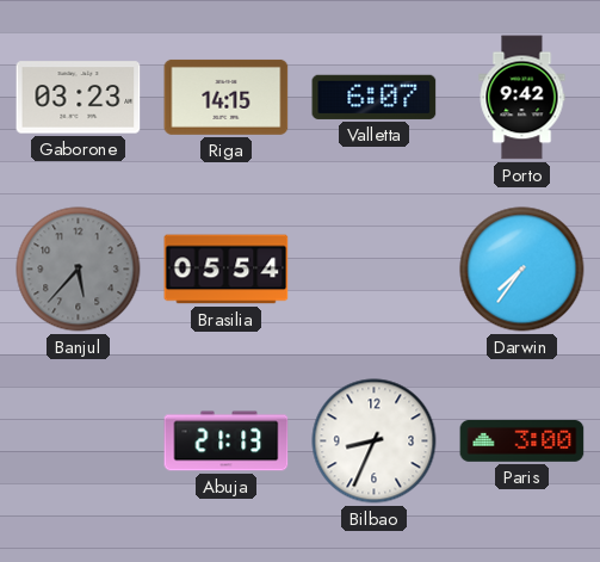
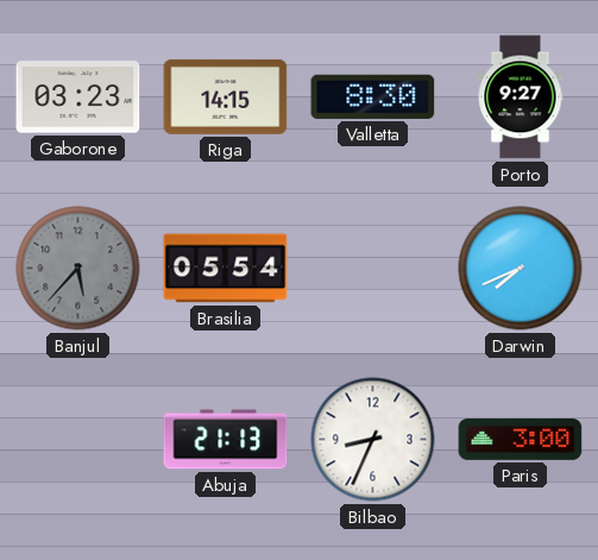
Valletta: 6:07 -> 8:30 (373, 96)
Porto: 9:42 -> 9:27 (521, 97)
Darwin: 7:36 -> 7:41 (521, 269)
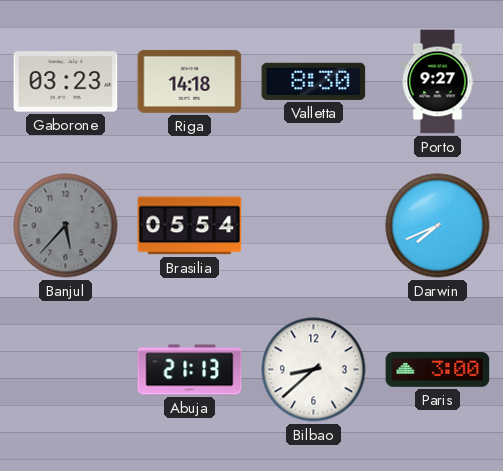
Riga: 14:15 -> 14:18 (190, 81)
Bilbao: 8:34 -> 8:38 (314, 370)
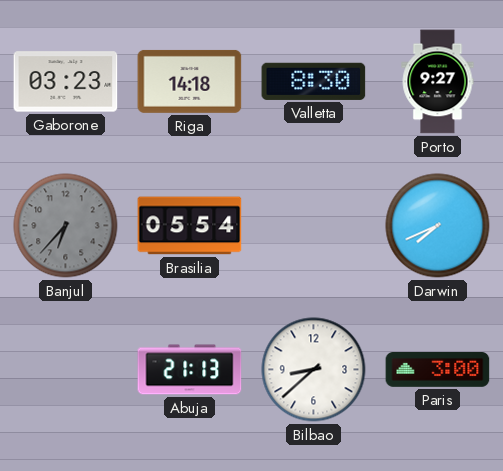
Banjul: 5:37 -> 6:37 (66, 226)
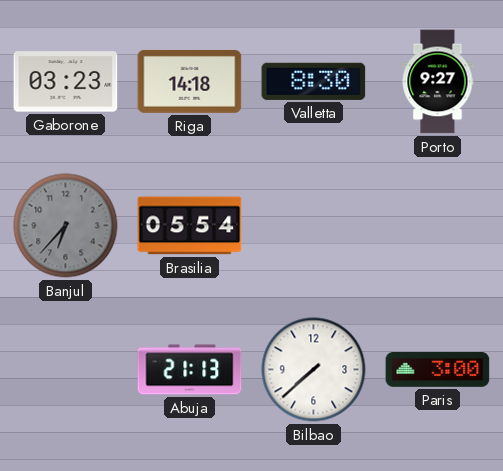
Darwin: 7:41 -> none (438, 226)
Bilbao: 8:38 -> 7:38 (314, 370)
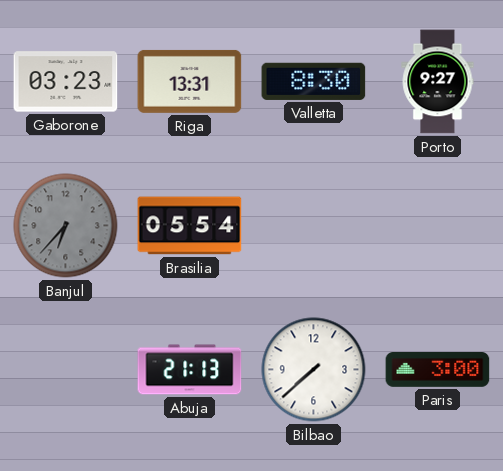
Riga: 14:18 -> 13:31 (190, 81)
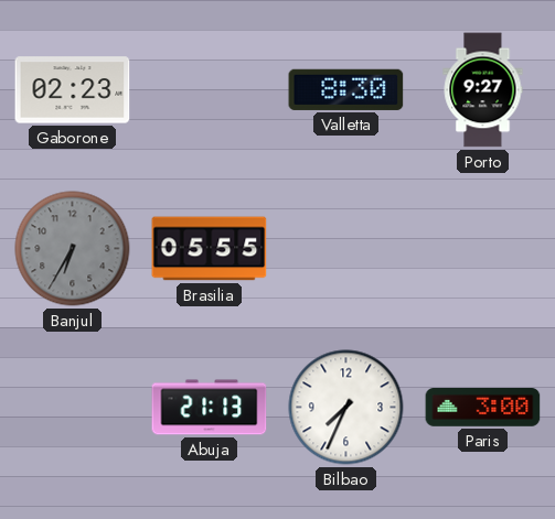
Gaborone: 03:23 -> 02:23 (73, 90)
Riga: 13:31 -> none (190, 81)
Banjul: 6:37 -> 6:35 (73, 249)
Brasilia: 05:54 -> 05:55 (210, 249)
Bilbao: 7:38 -> 7:34 (346, 408)
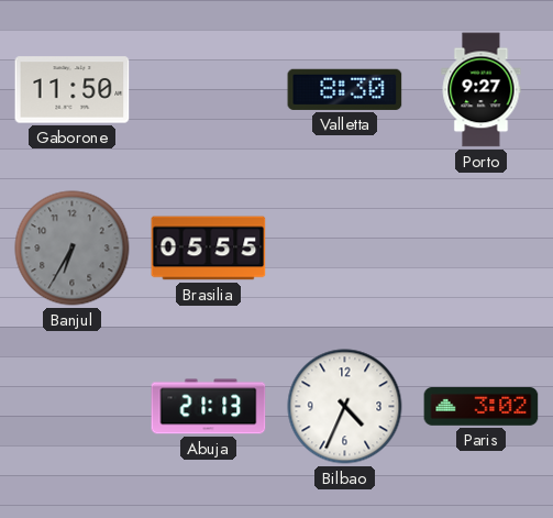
Gaborone: 02:23 -> 11:50 (73, 90)
Bilbao: 7:34 -> 4:34 (345, 407)
Paris: 3:00 -> 3:02 (482, 407)
